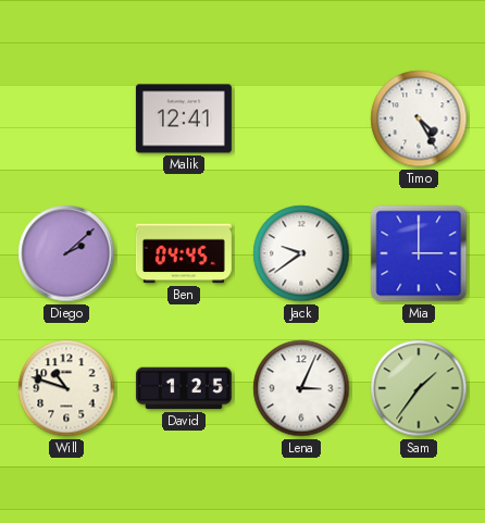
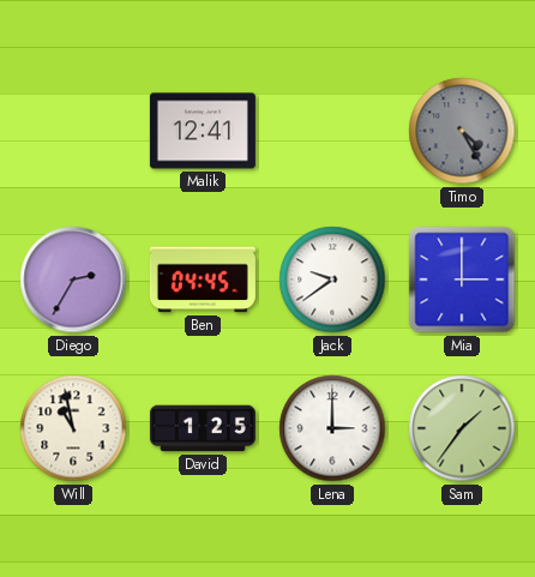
Timo dial: white -> grey (462, 131)
Diego: 2:08 -> 2:35 (73, 280)
Will: 10:48 -> 10:58 (73, 428)
Lena: 3:04 -> 3:00 (332, 428)
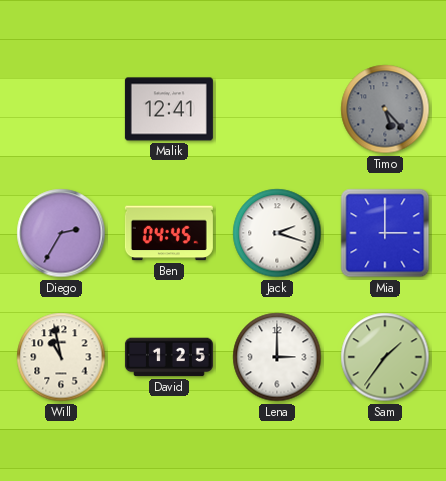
Timo: 4:25 -> 5:23 (385, 109)
Jack: 9:39 -> 2:18 (277, 233)
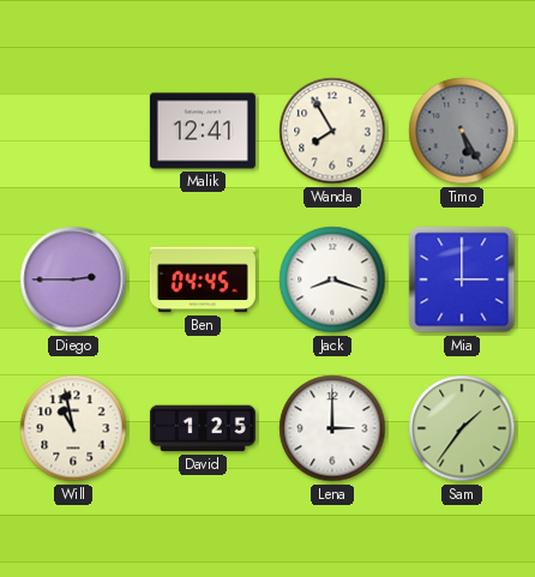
Wanda: none -> 7:55 (332, 131)
Timo: 5:23 -> 5:25 (462, 131)
Diego: 2:35 -> 2:45 (73, 280)
Jack: 2:18 -> 8:18 (332, 280)
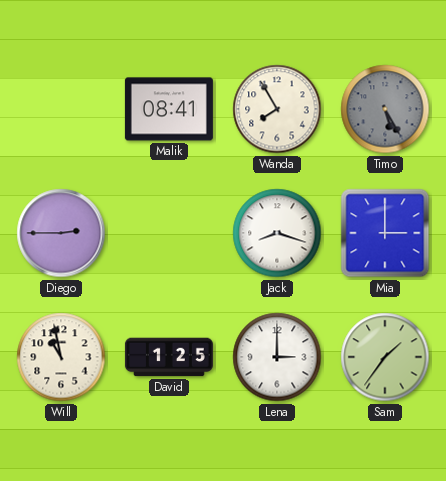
Malik: 12:41 -> 08:41 (169, 109)
Ben: 04:45 -> none (203, 280)
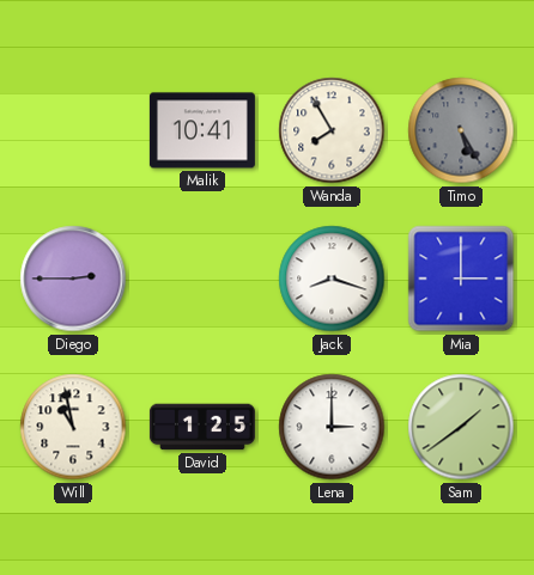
Malik: 08:41 -> 10:41 (202, 130)
Sam: 1:36 -> 1:39 (461, 427)
